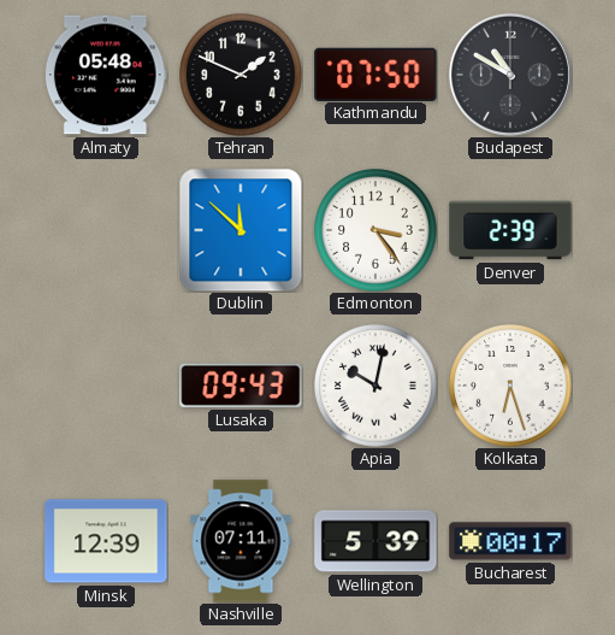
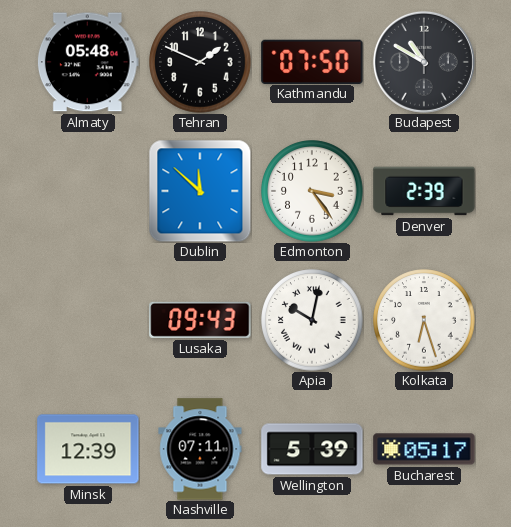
Bucharest: 00:17 -> 05:17 (424, 449)
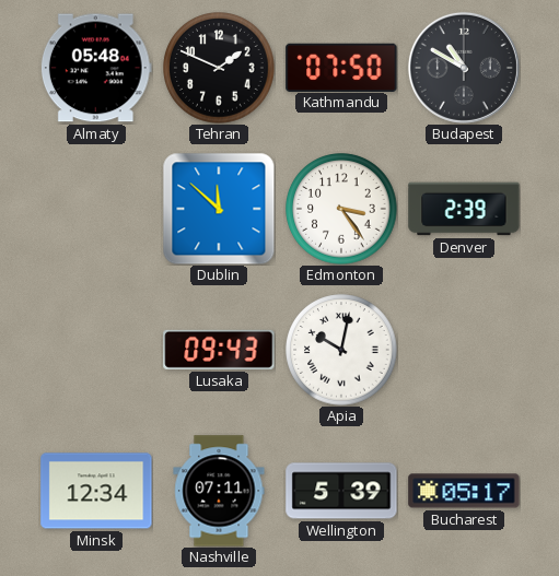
Kolkata: 6:27 -> none (424, 320)
Minsk: 12:39 -> 12:34 (96, 491)
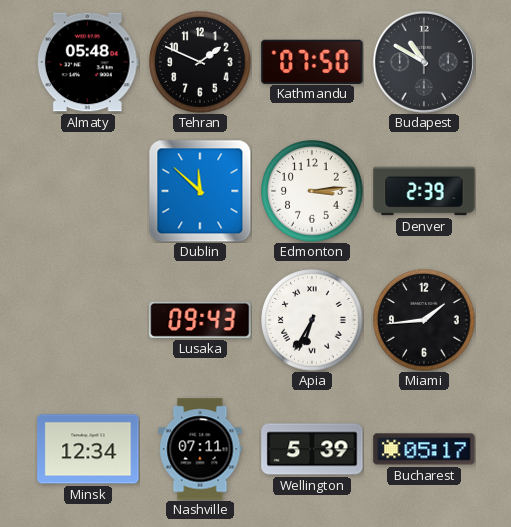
Edmonton: 3:24 -> 3:14 (312, 191)
Apia: 10:02 -> 6:35 (312, 320)
Miami: none -> 1:44 (424, 320)
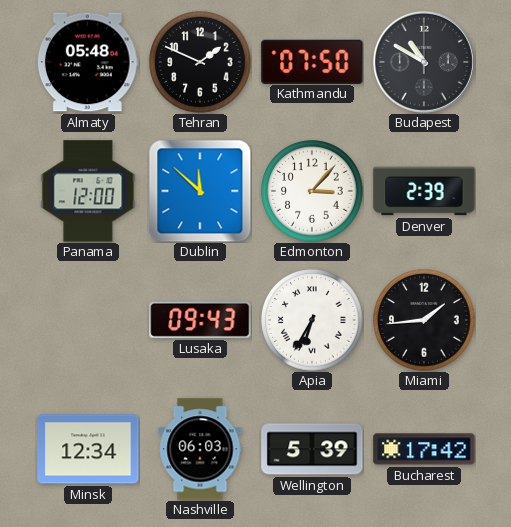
Panama: none -> 12:00 (88, 191)
Edmonton: 3:14 -> 3:07 (312, 191)
Nashville: 07:11 -> 06:03 (200, 449)
Bucharest: 05:17 -> 17:42 (424, 449)
